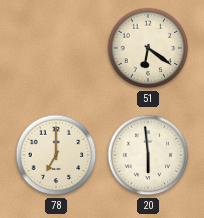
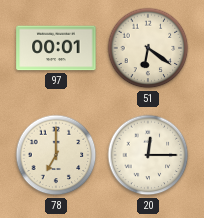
97: none -> 00:01 (56, 48)
20: 5:59 -> 12:15 (148, 155)
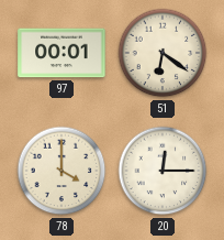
78: 7:00 -> 4:00 (61, 171)
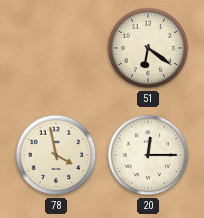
97: 00:01 -> none (61, 53)
78: 4:00 -> 3:58 (56, 155)
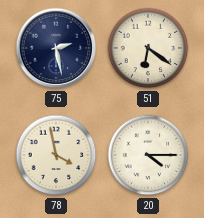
75: none -> 2:28 (56, 48)
20: 12:15 -> 4:15 (148, 155)
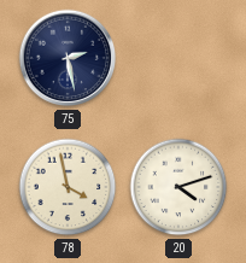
51: 6:21 -> none (148, 48)
20: 4:15 -> 4:12 (178, 187)
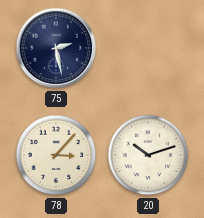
78: 3:58 -> 3:07 (56, 155)
20: 4:12 -> 10:12 (148, 155)
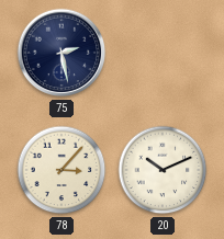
20: 10:12 -> 10:11 (163, 170)
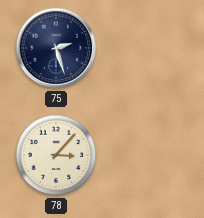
75: 2:28 -> 2:27 (56, 48)
20: 10:11 -> none (163, 170)
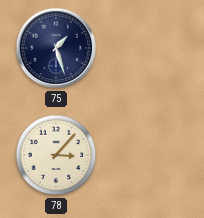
75: 2:27 -> 1:27 (56, 48)
